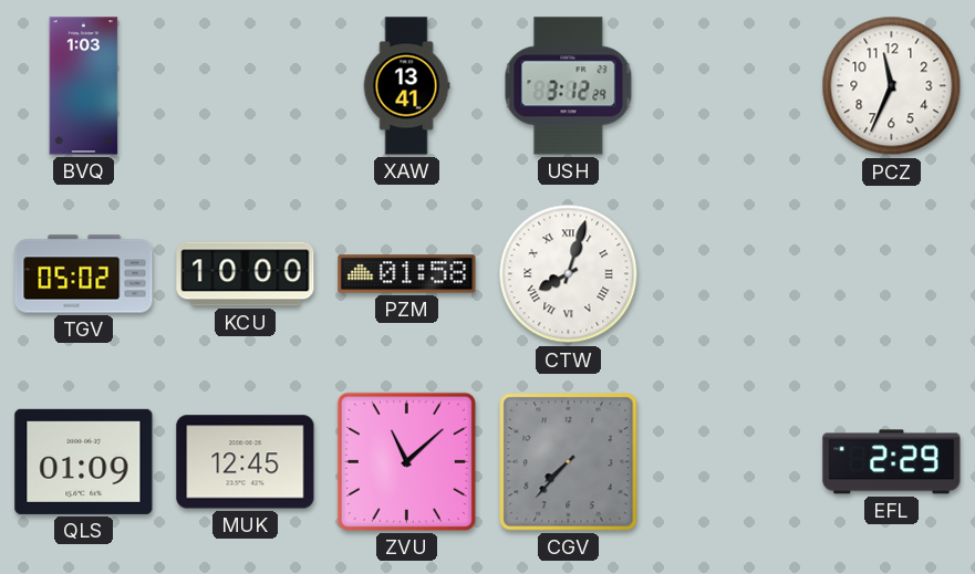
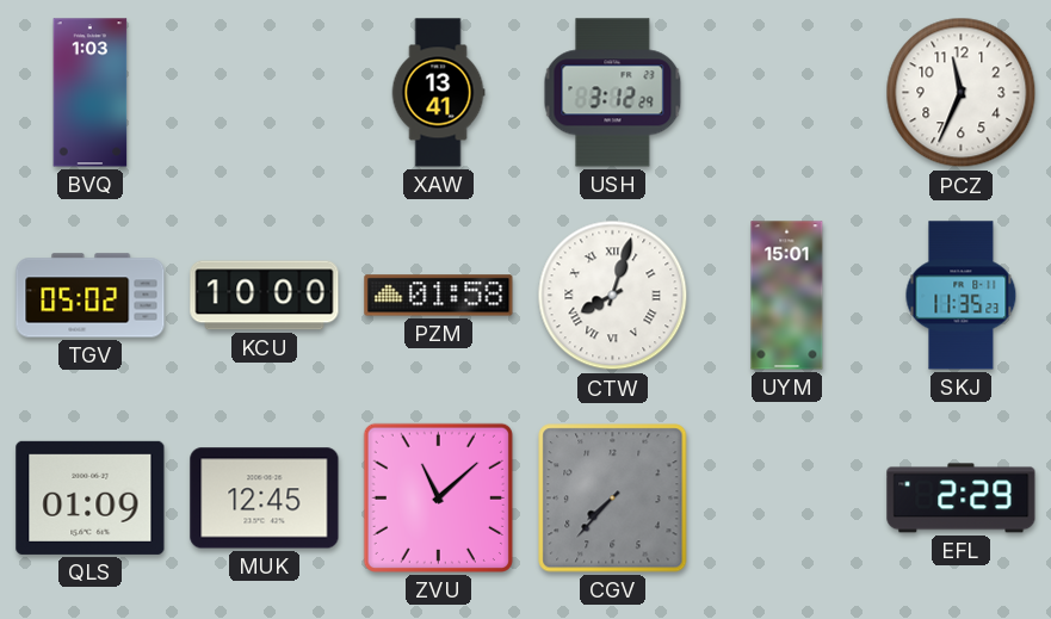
UYM: none -> 15:01 (787, 296)
SKJ: none -> 11:35 (962, 296)
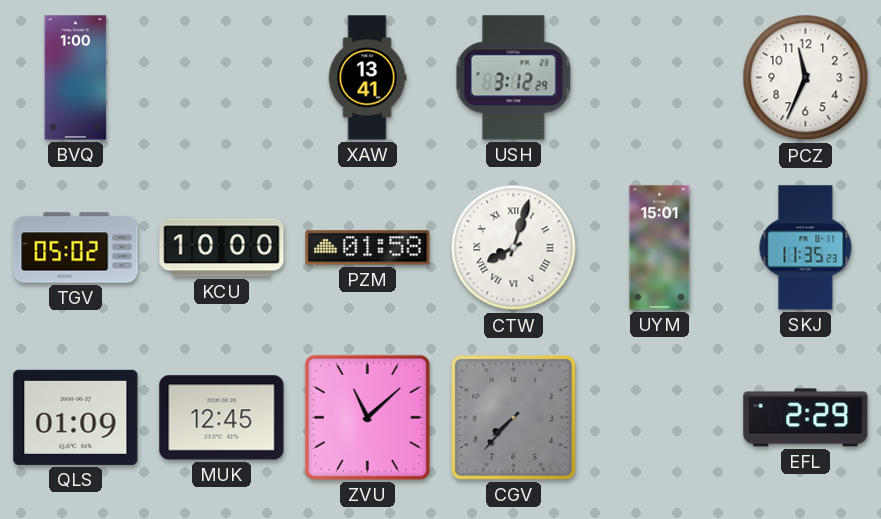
BVQ: 1:03 -> 1:00 (76, 78)
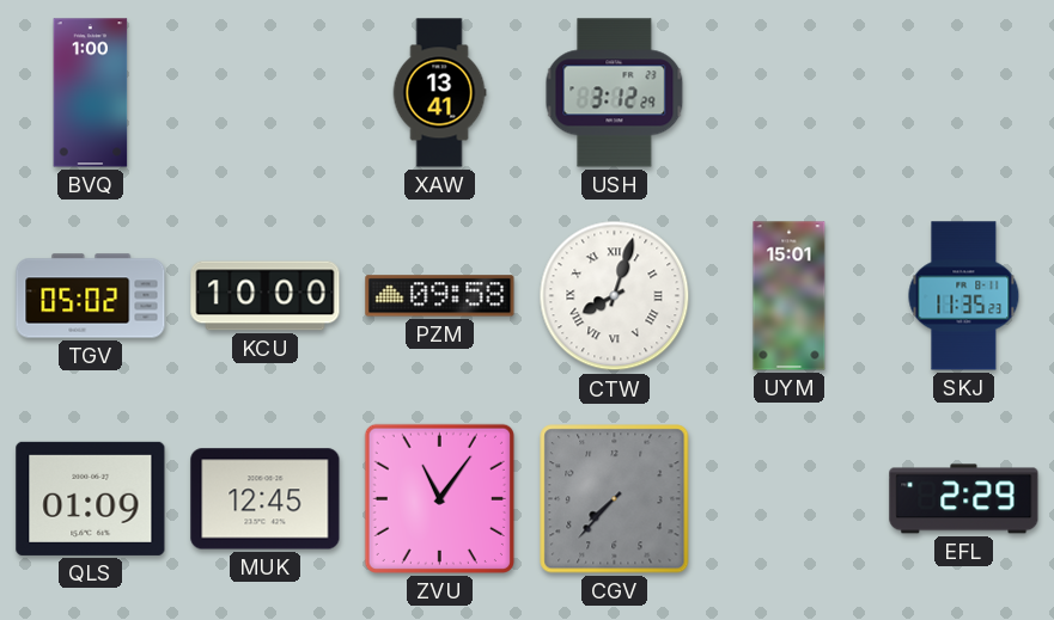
PCZ: 11:34 -> none (806, 78)
PZM: 01:58 -> 09:58 (440, 296)
ZVU: 11:08 -> 11:06 (439, 498)
